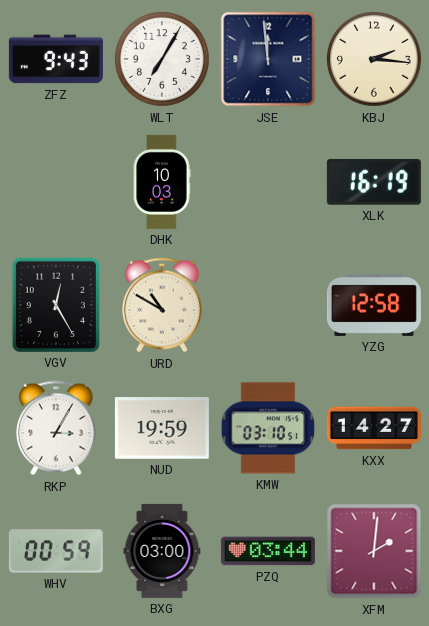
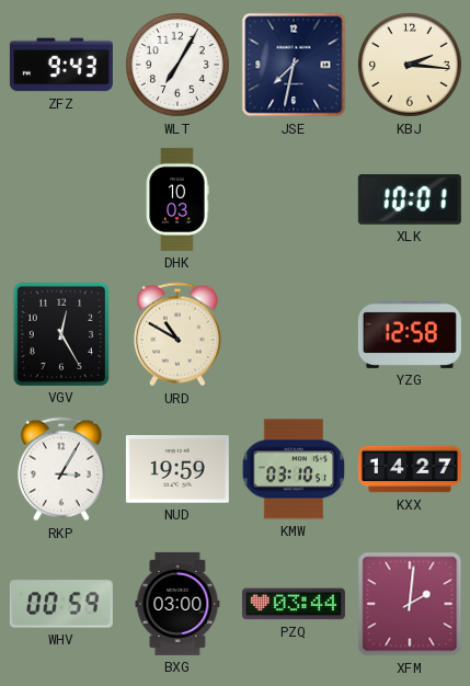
JSE: 11:59 -> 7:32 (294, 65)
XLK: 16:19 -> 10:01 (410, 199)
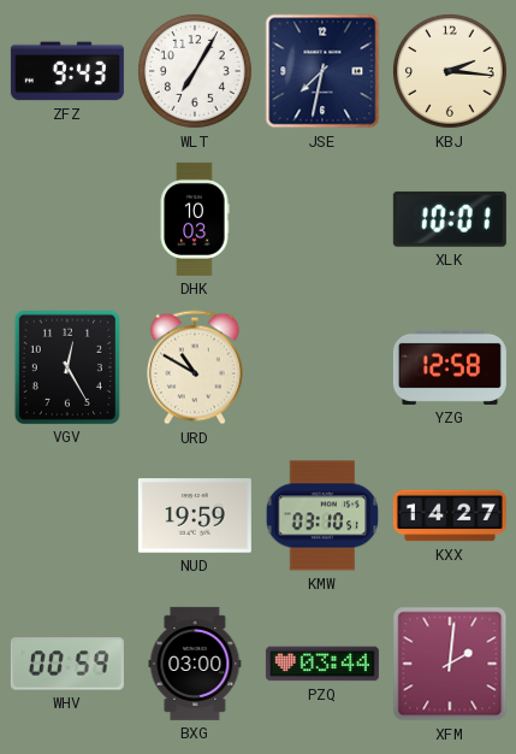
RKP: 3:05 -> none (62, 469)
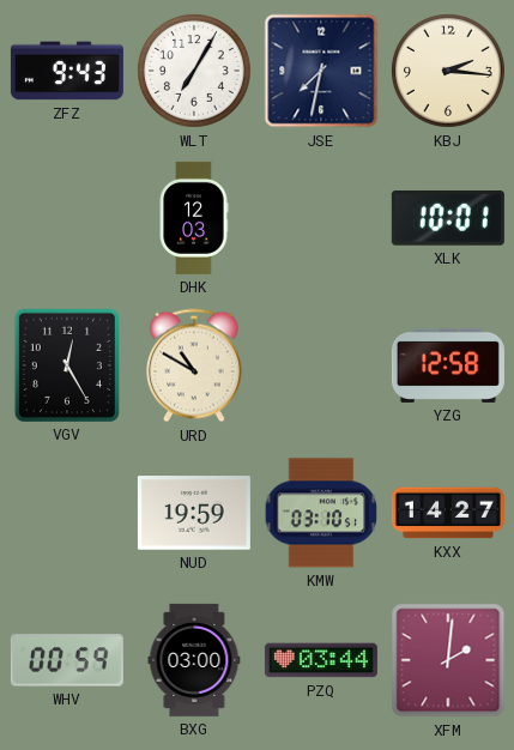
DHK: 10:03 -> 12:03 (194, 218)
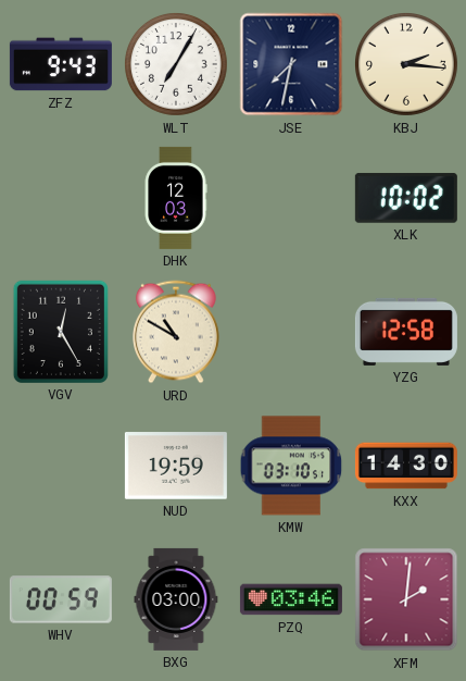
XLK: 10:01 -> 10:02 (406, 198)
KXX: 14:27 -> 14:30 (406, 466)
PZQ: 03:44 -> 03:46 (291, 599)
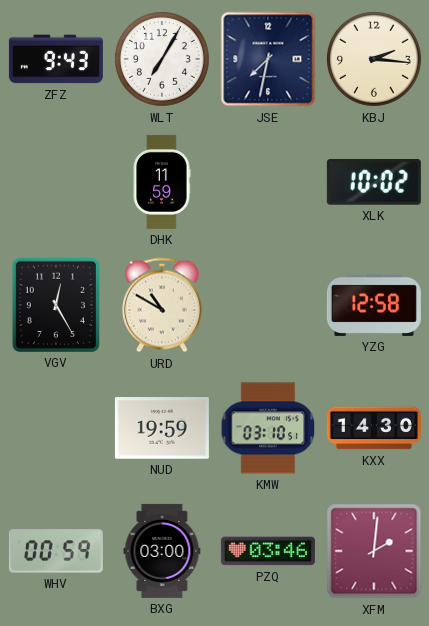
DHK: 12:03 -> 11:59 (162, 182)
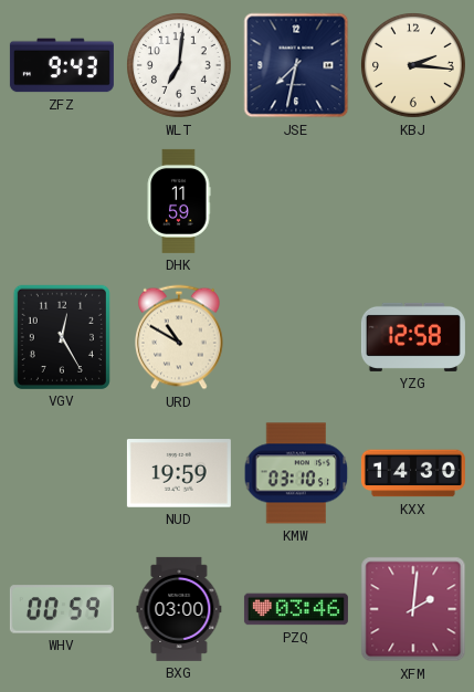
WLT: 7:05 -> 7:01 (180, 66)
XLK: 10:02 -> none (374, 182)
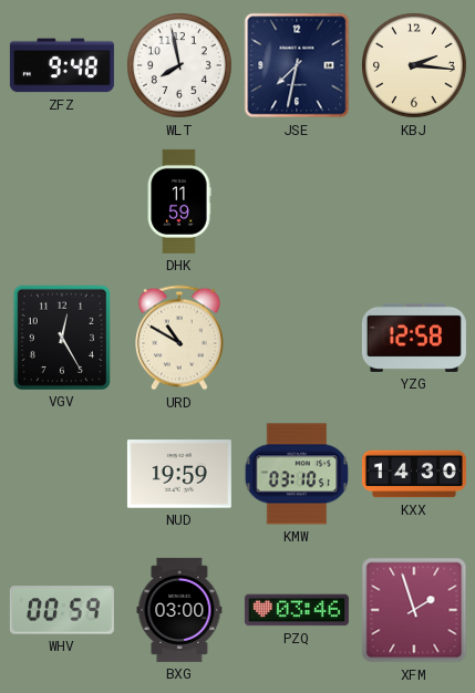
ZFZ: 9:43 -> 9:48 (62, 65)
WLT: 7:01 -> 7:58 (180, 66)
XFM: 2:01 -> 1:57 (414, 610)
